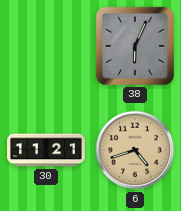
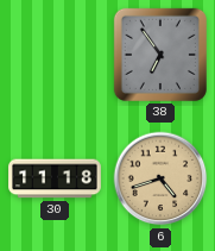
38: 6:04 -> 6:54 (160, 55)
30: 11:21 -> 11:18 (55, 178)
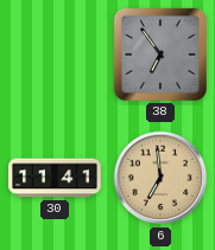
30: 11:18 -> 11:41 (55, 178)
6: 4:42 -> 6:59 (160, 178)
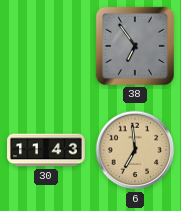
30: 11:41 -> 11:43 (46, 150)
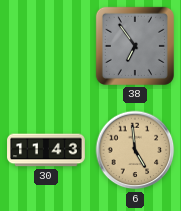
6: 6:59 -> 4:59 (135, 150)
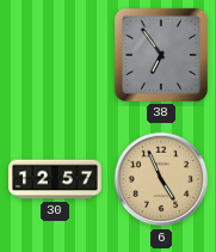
30: 11:43 -> 12:57 (55, 179)
6: 4:59 -> 4:56 (161, 179)
